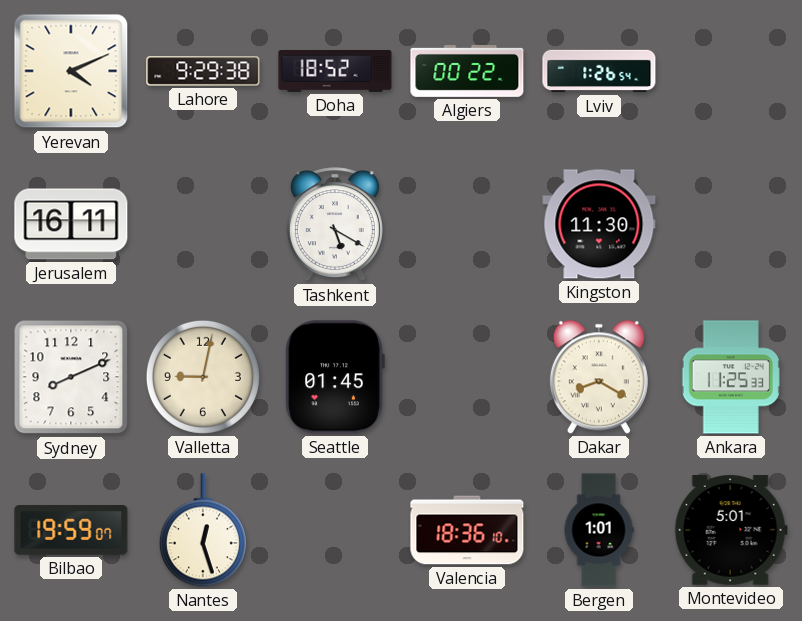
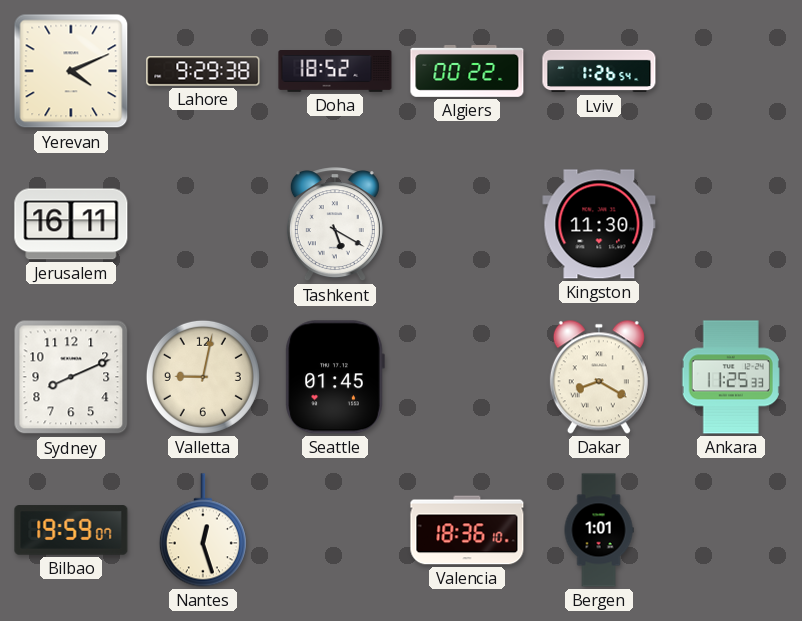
Montevideo: 5:01 -> none (731, 530)
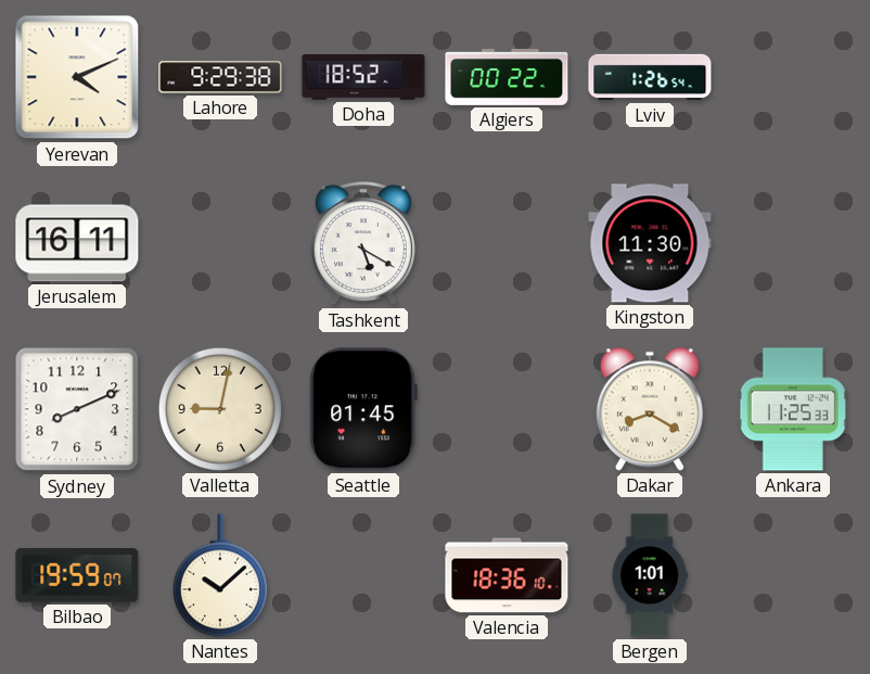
Nantes: 12:27 -> 10:08 (220, 575)
